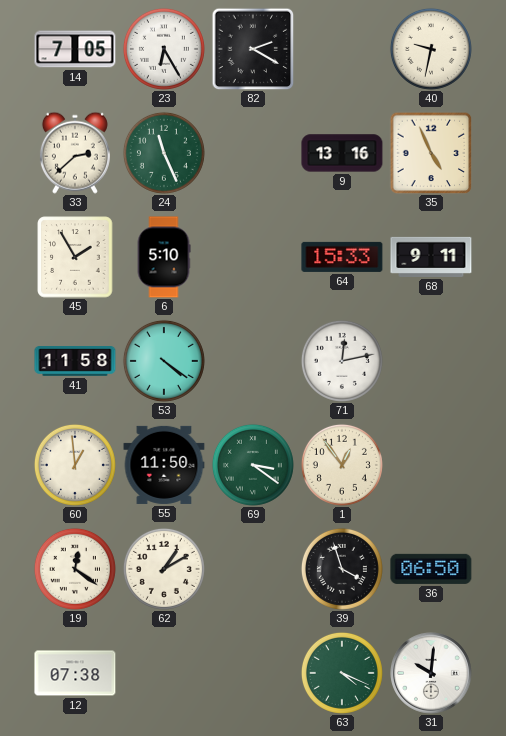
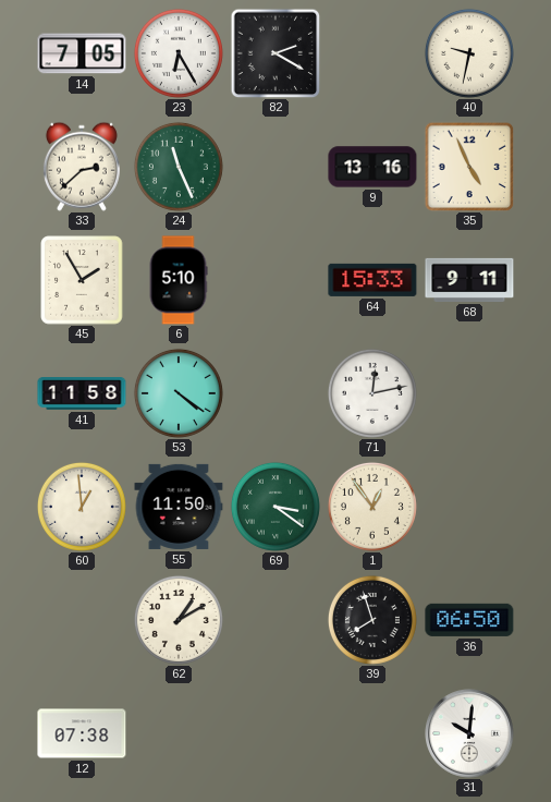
19: 12:21 -> none (75, 569)
39: 3:57 -> 7:57 (372, 620)
63: 4:19 -> none (342, 673)
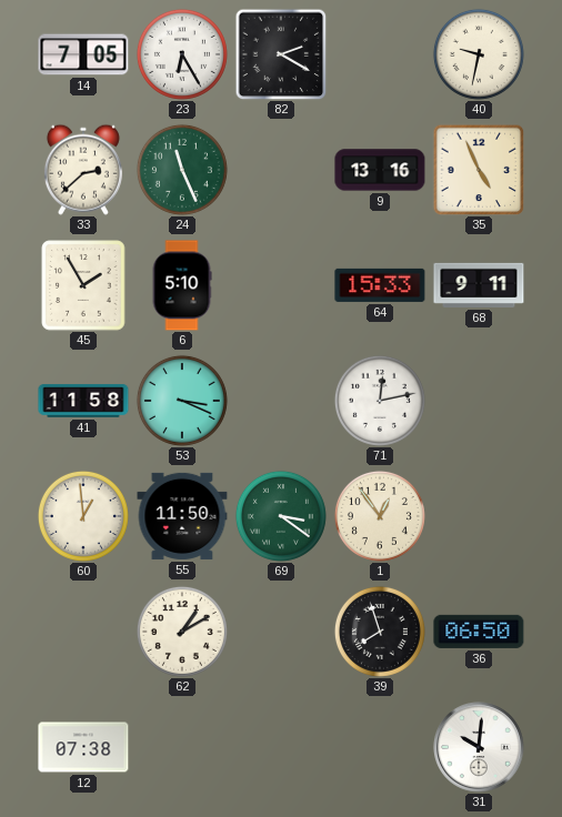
53: 4:21 -> 3:19 (182, 401)
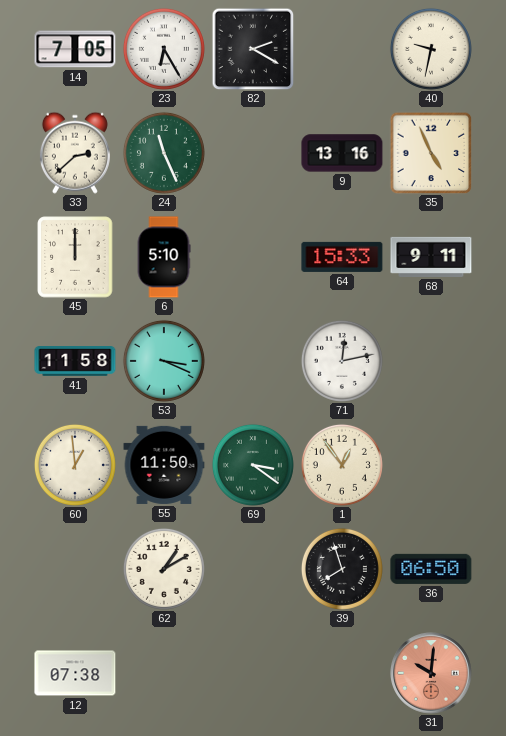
45: 1:55 -> 12:00 (75, 257)
31 dial: white -> salmon (432, 674)
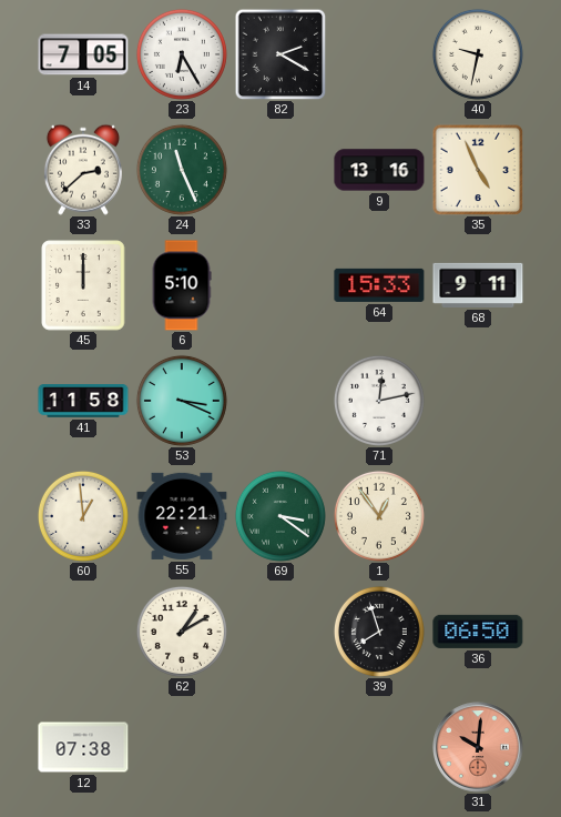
55: 11:50 -> 22:21 (182, 516)
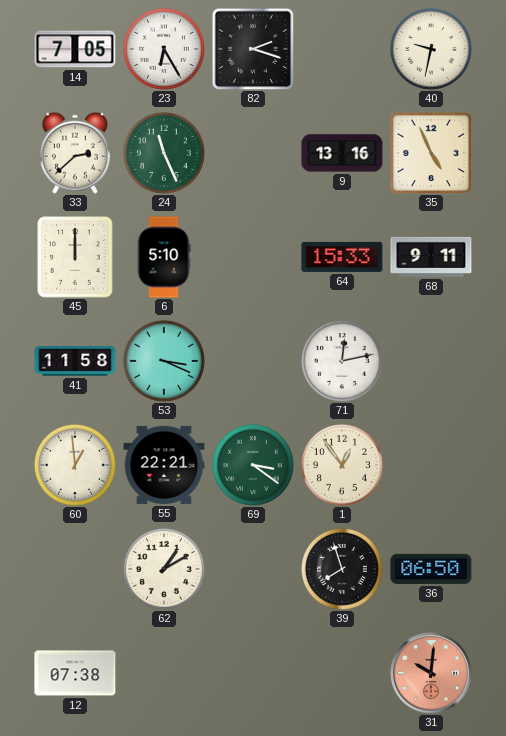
82: 2:20 -> 2:18 (253, 49)
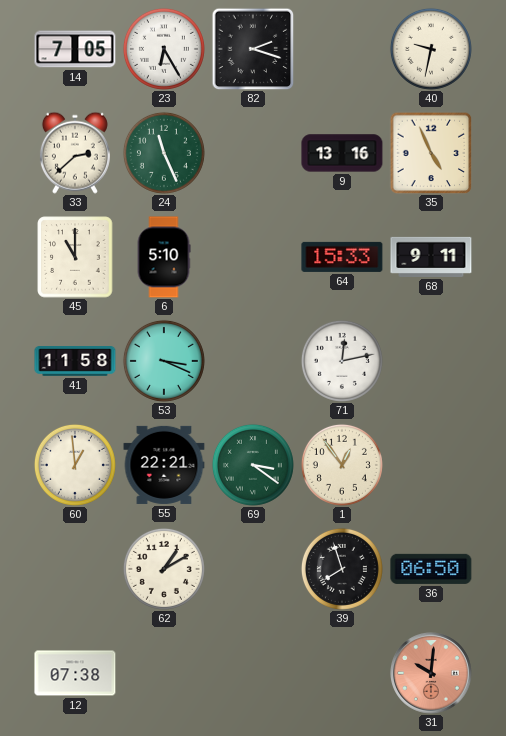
45: 12:00 -> 11:00 (75, 257)
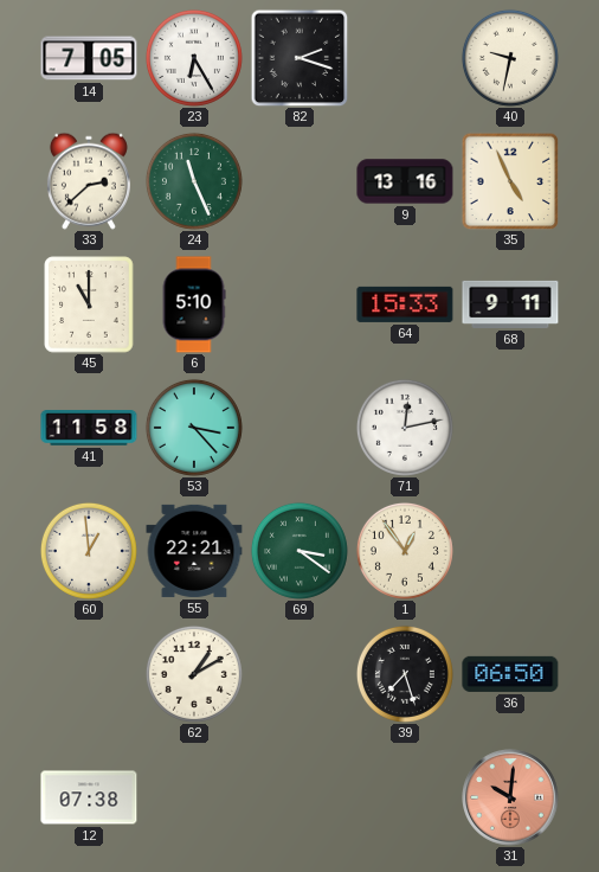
53: 3:19 -> 3:23 (194, 428)
39: 7:57 -> 7:27 (405, 674)
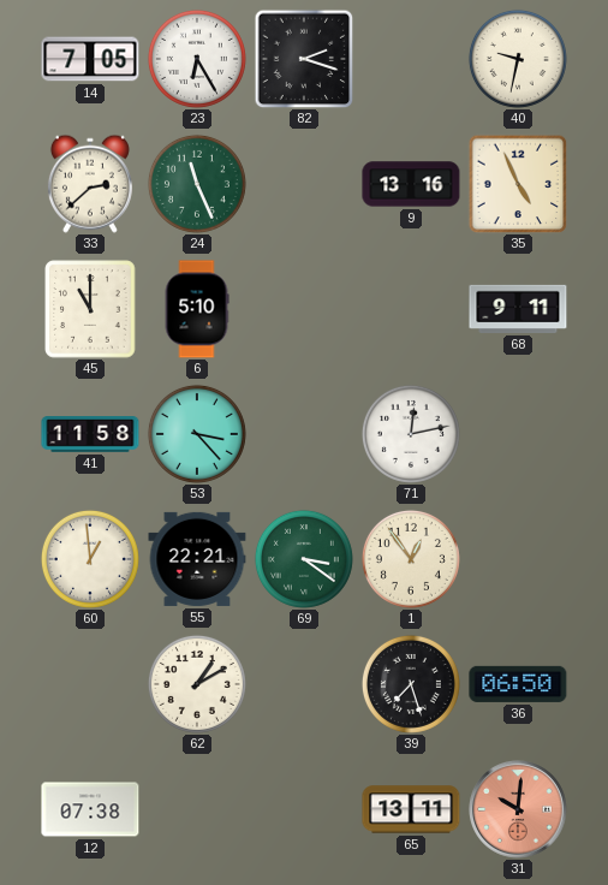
64: 15:33 -> none (405, 304)
65: none -> 13:11 (411, 809)
